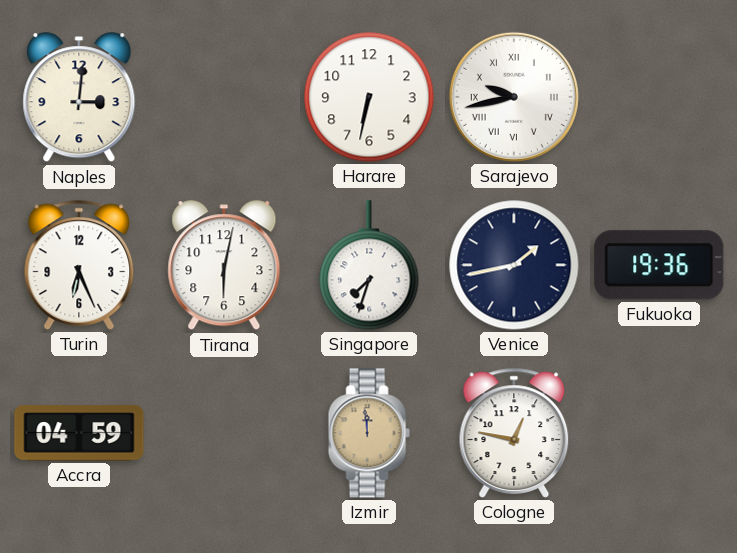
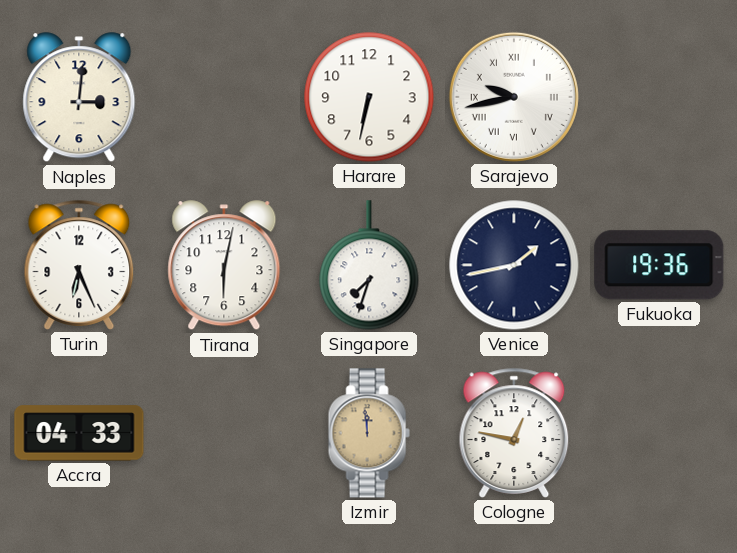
Accra: 04:59 -> 04:33 (79, 433)
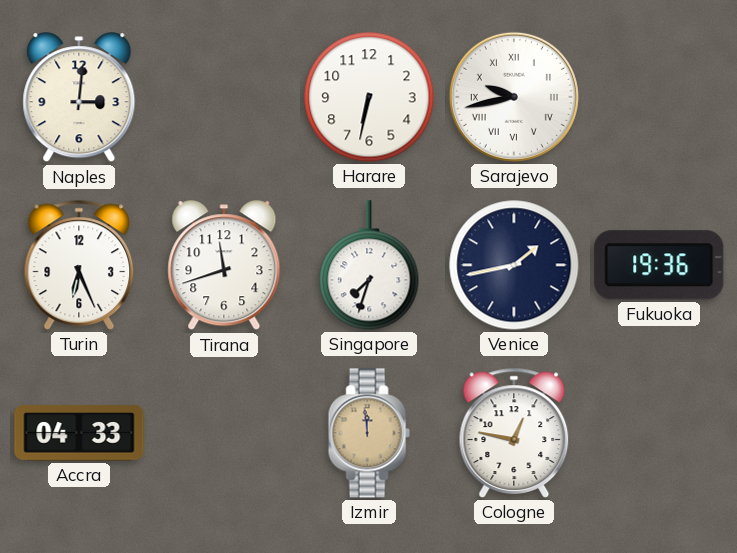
Tirana: 6:02 -> 11:42 (224, 266)
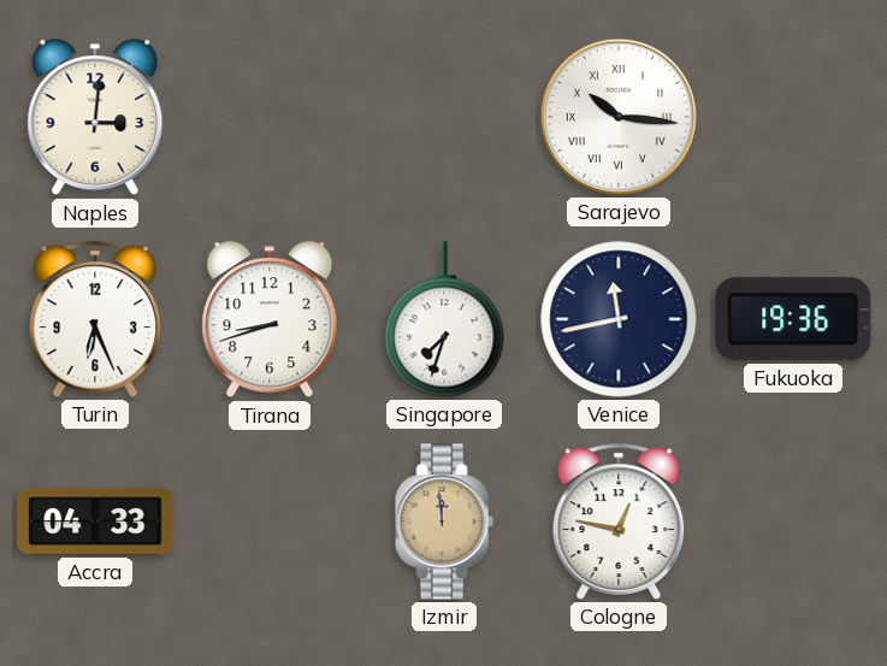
Harare: 6:32 -> none (369, 97)
Sarajevo: 9:43 -> 10:16 (619, 117)
Tirana: 11:42 -> 8:42 (270, 320)
Venice: 1:43 -> 11:43 (619, 319)
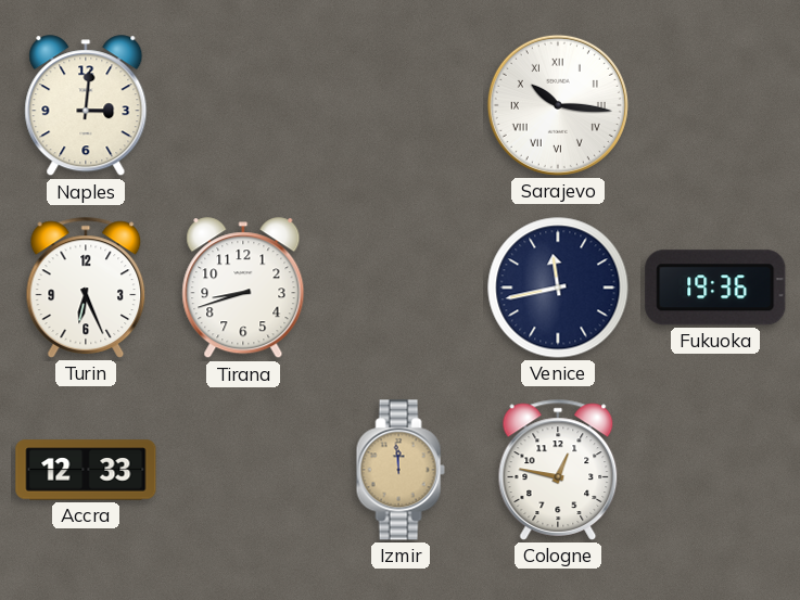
Singapore: 7:33 -> none (444, 319)
Accra: 04:33 -> 12:33 (86, 470)
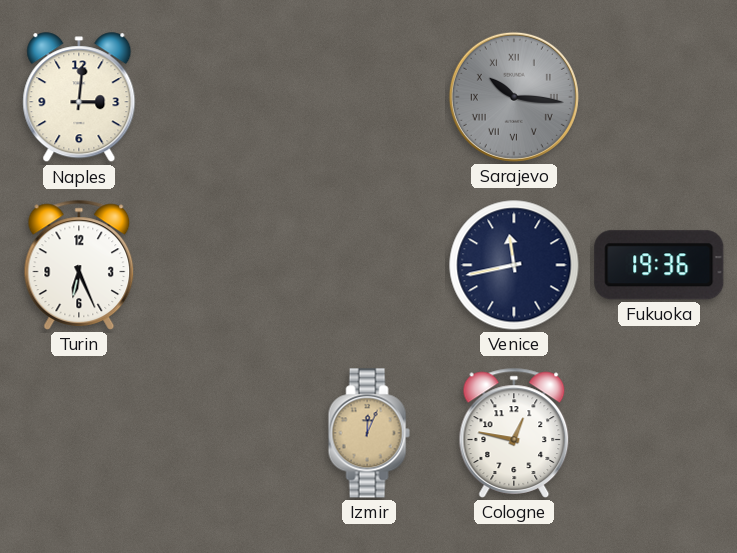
Sarajevo dial: white -> grey (514, 97)
Tirana: 8:42 -> none (243, 289)
Accra: 12:33 -> none (86, 470)
Izmir: 11:59 -> 12:04 (369, 433)
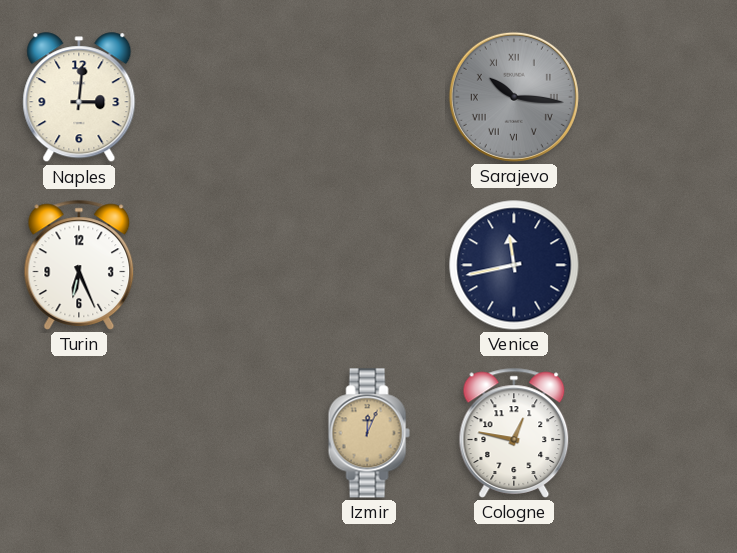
Fukuoka: 19:36 -> none (659, 265)
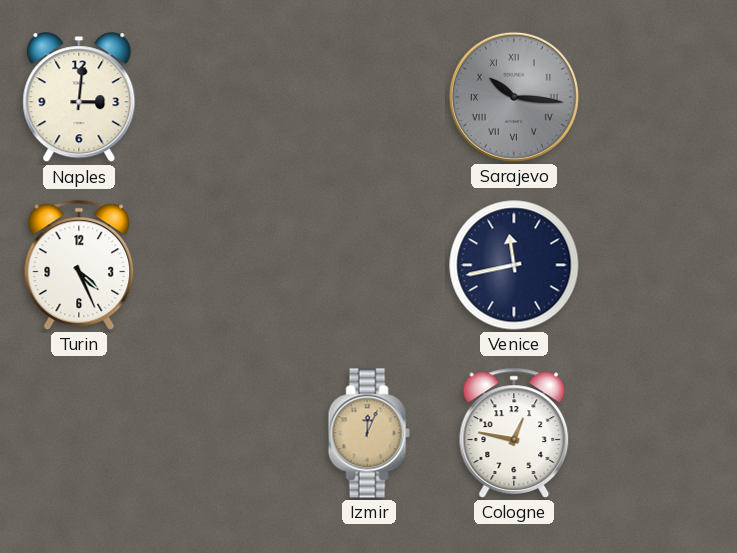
Turin: 6:26 -> 4:26 (79, 265)
